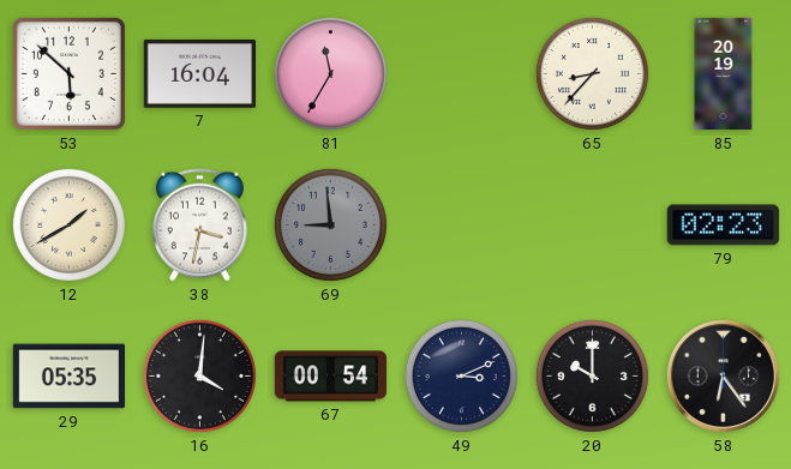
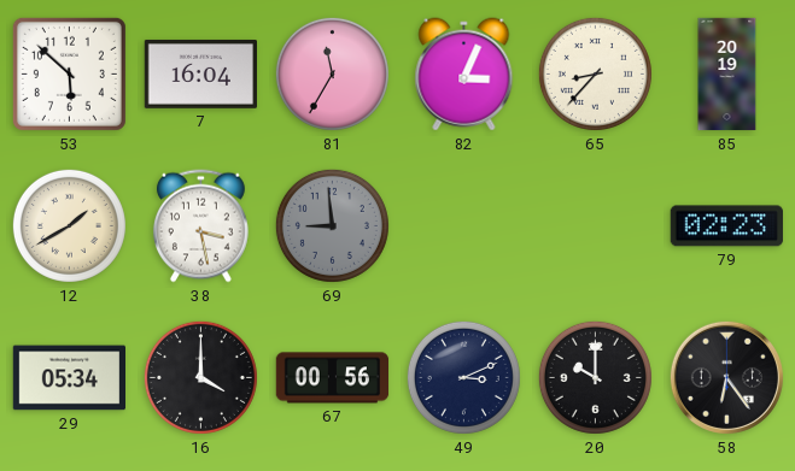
82: none -> 3:04 (464, 75)
38: 3:32 -> 3:28 (200, 226)
29: 05:35 -> 05:34 (70, 378)
16: 4:01 -> 4:00 (200, 377)
67: 00:54 -> 00:56 (333, 378)
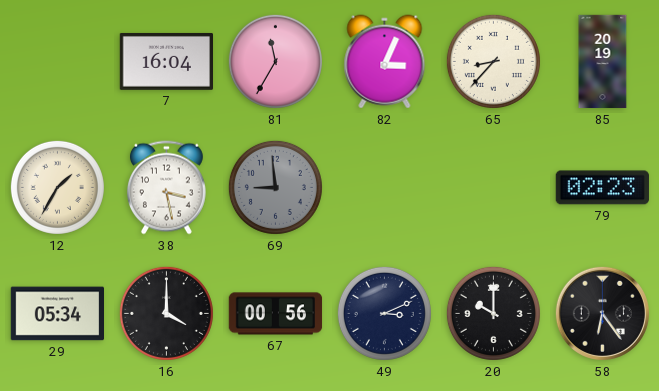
53: 5:52 -> none (69, 73)
12: 1:40 -> 1:35 (57, 187)
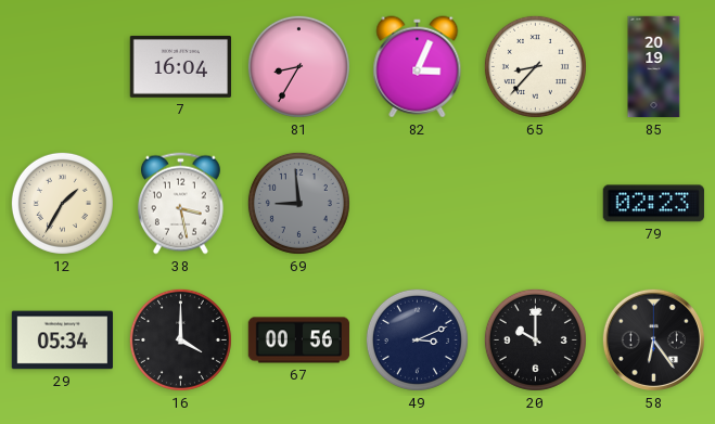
81: 11:35 -> 8:35 (298, 66)
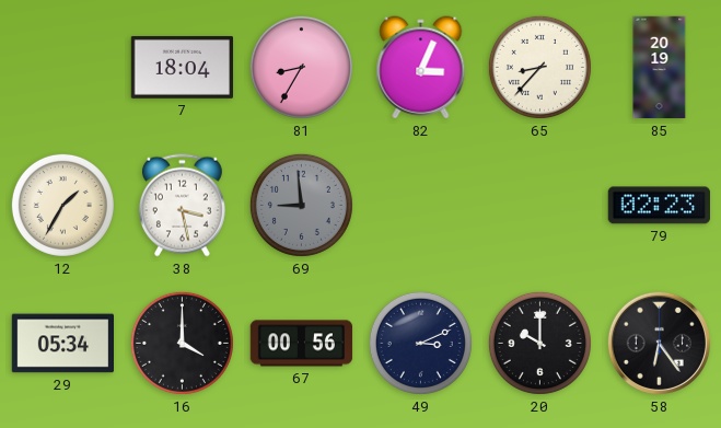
7: 16:04 -> 18:04 (182, 67)
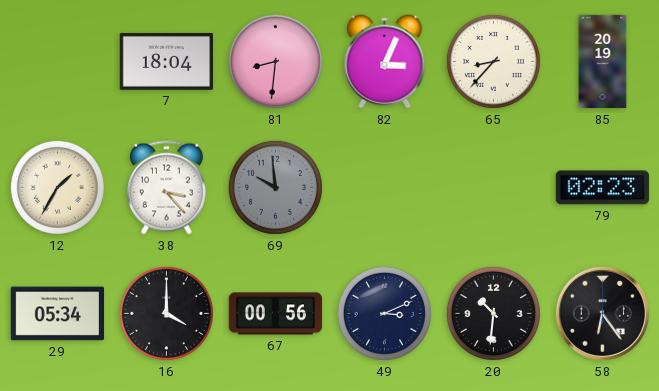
81: 8:35 -> 8:31 (275, 61)
38: 3:28 -> 3:23 (166, 188)
69: 8:59 -> 9:59 (275, 187)
20: 10:00 -> 10:31 (493, 313)
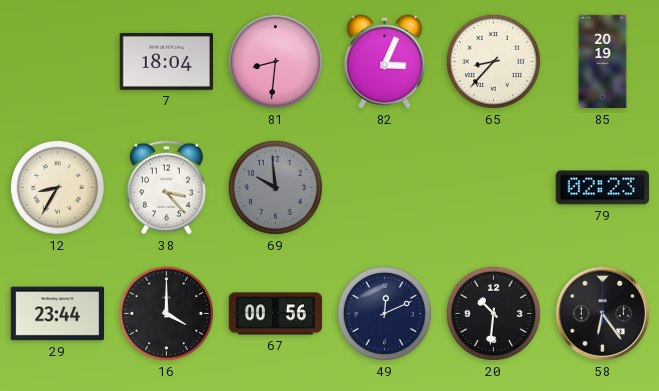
12: 1:35 -> 8:35 (57, 187)
29: 05:34 -> 23:44 (58, 314)
49: 3:11 -> 12:11 (384, 313)
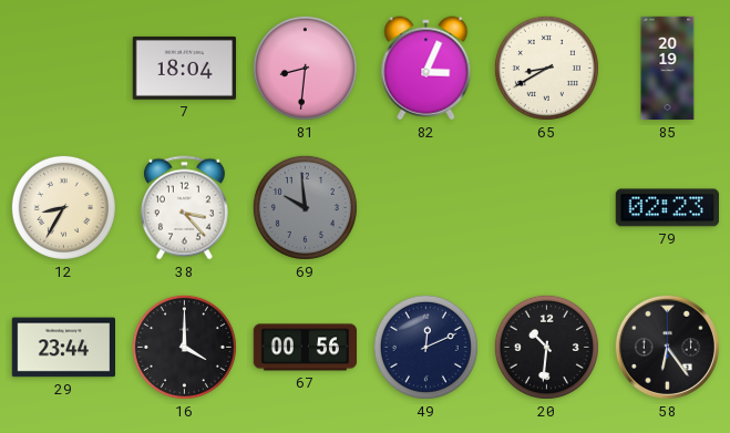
65: 8:37 -> 8:40 (546, 68)
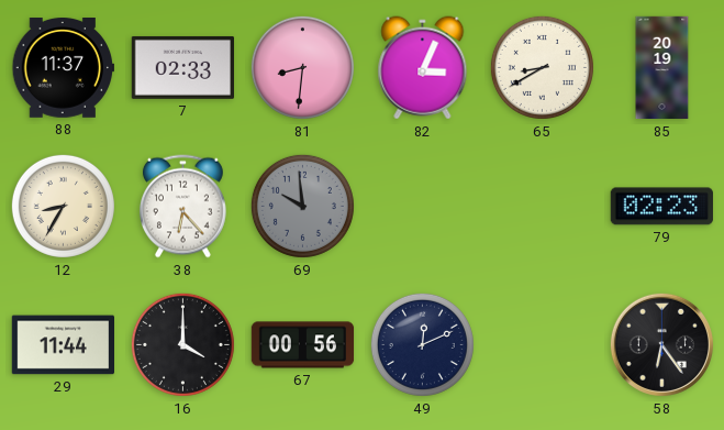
88: none -> 11:37 (63, 68)
7: 18:04 -> 02:33 (182, 67)
38: 3:23 -> 6:23 (182, 207)
29: 23:44 -> 11:44 (64, 345)
20: 10:31 -> none (546, 347)
